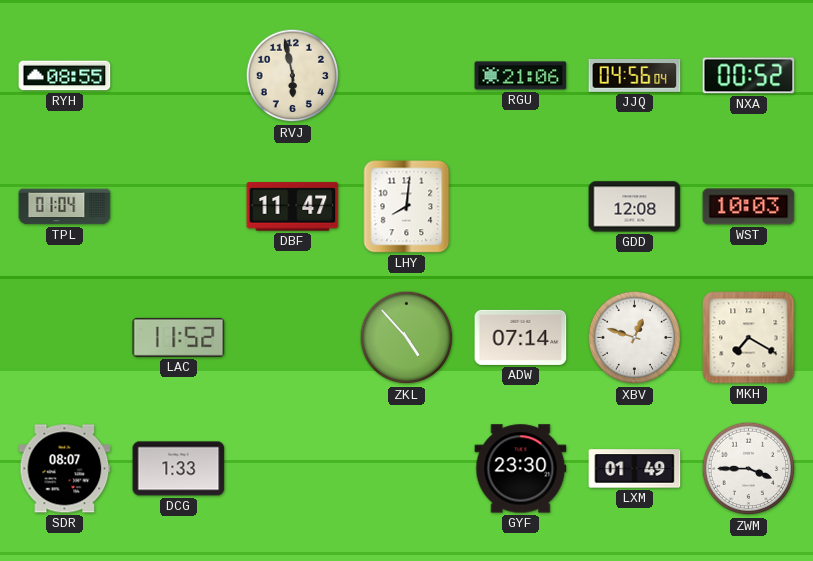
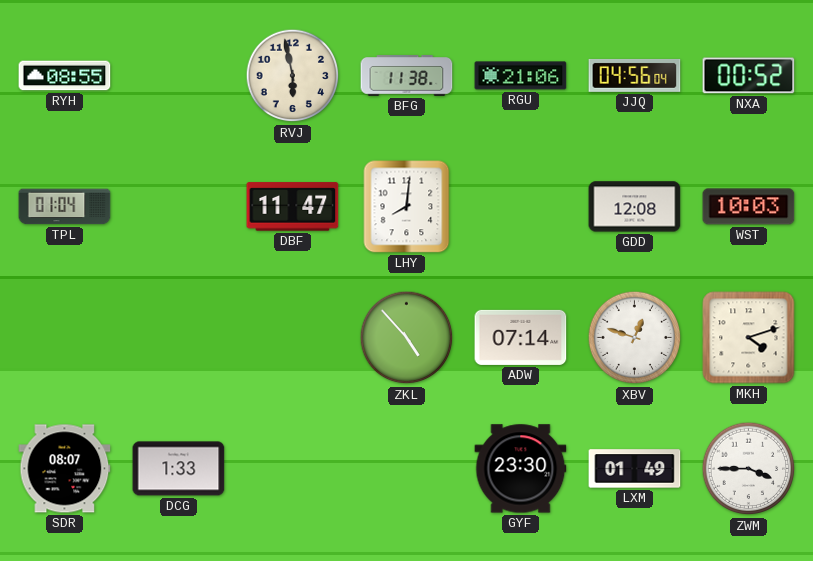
BFG: none -> 11:38 (407, 76)
LAC: 11:52 -> none (179, 337)
MKH: 7:20 -> 4:12 (749, 338)
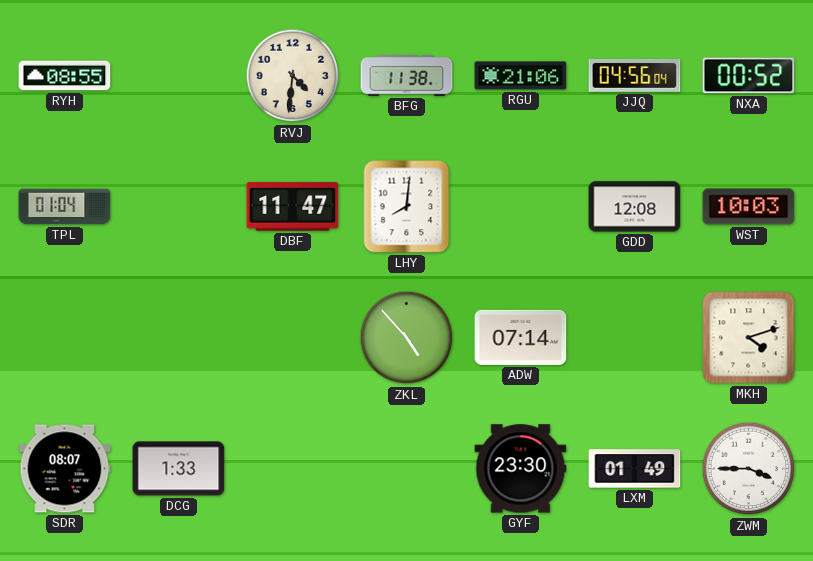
RVJ: 5:58 -> 4:31 (293, 76)
XBV: 12:48 -> none (635, 338)
